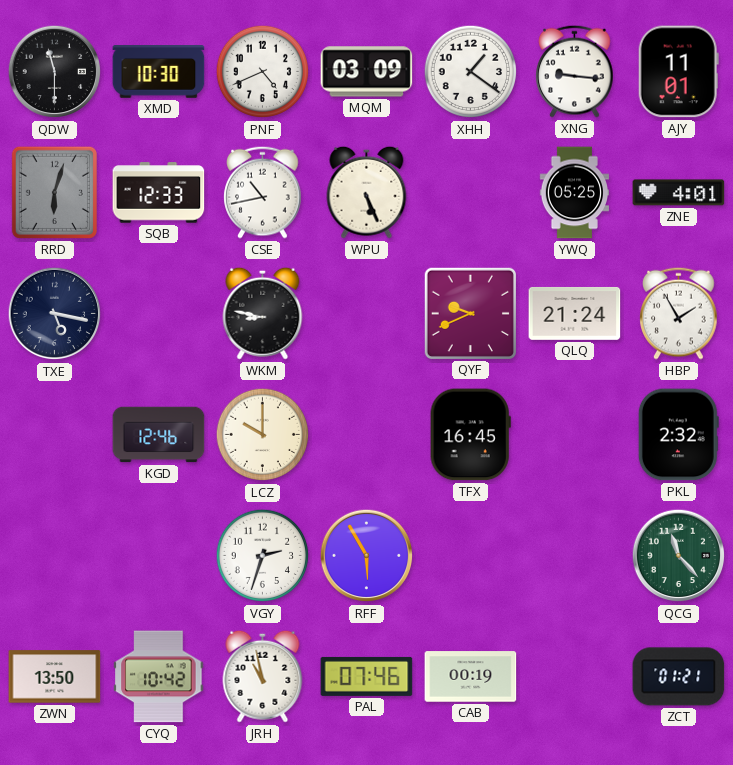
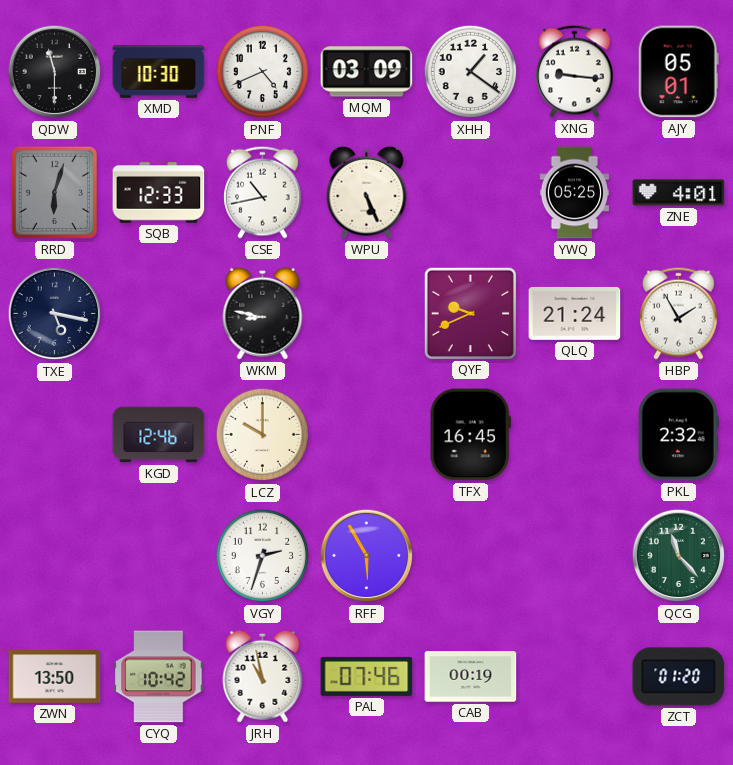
AJY: 11:01 -> 05:01 (678, 72)
ZCT: 01:21 -> 01:20 (679, 677)
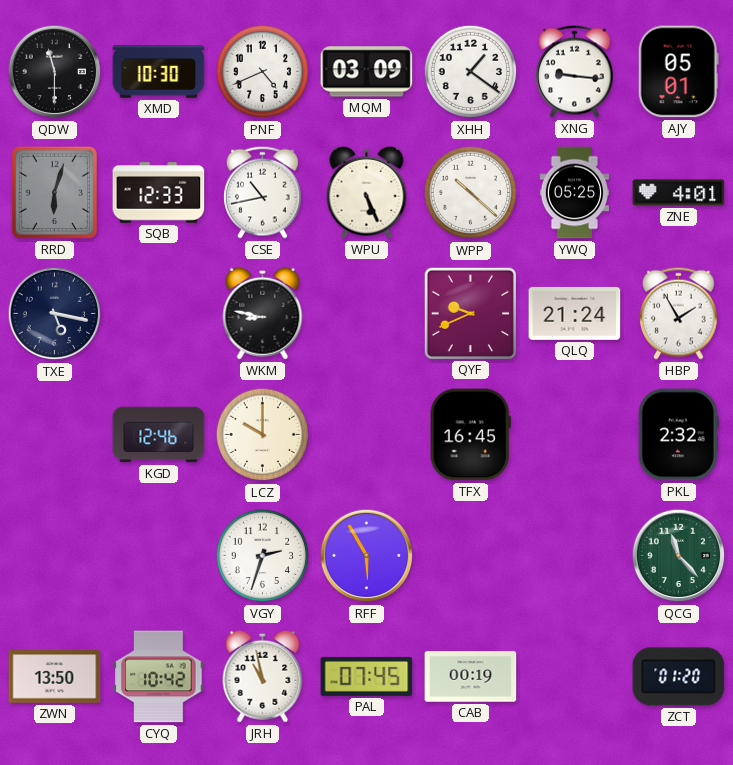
WPP: none -> 10:22 (471, 193)
PAL: 07:46 -> 07:45 (367, 676)
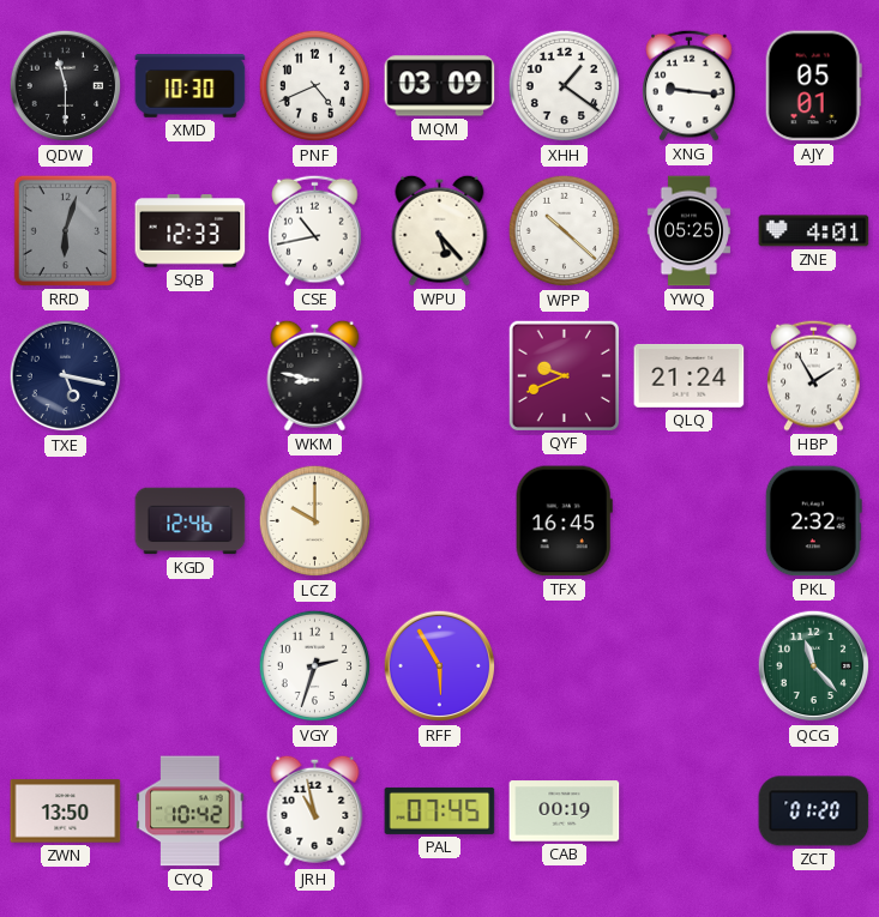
WPU: 5:26 -> 5:23 (440, 230)
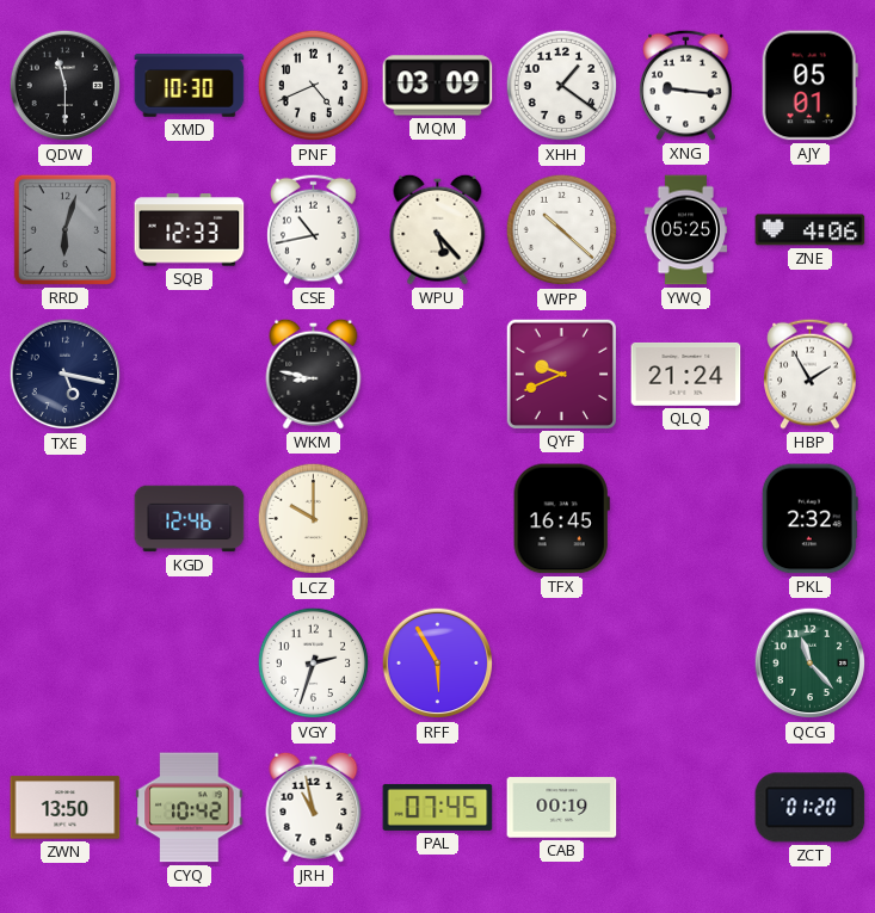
ZNE: 4:01 -> 4:06 (811, 230)
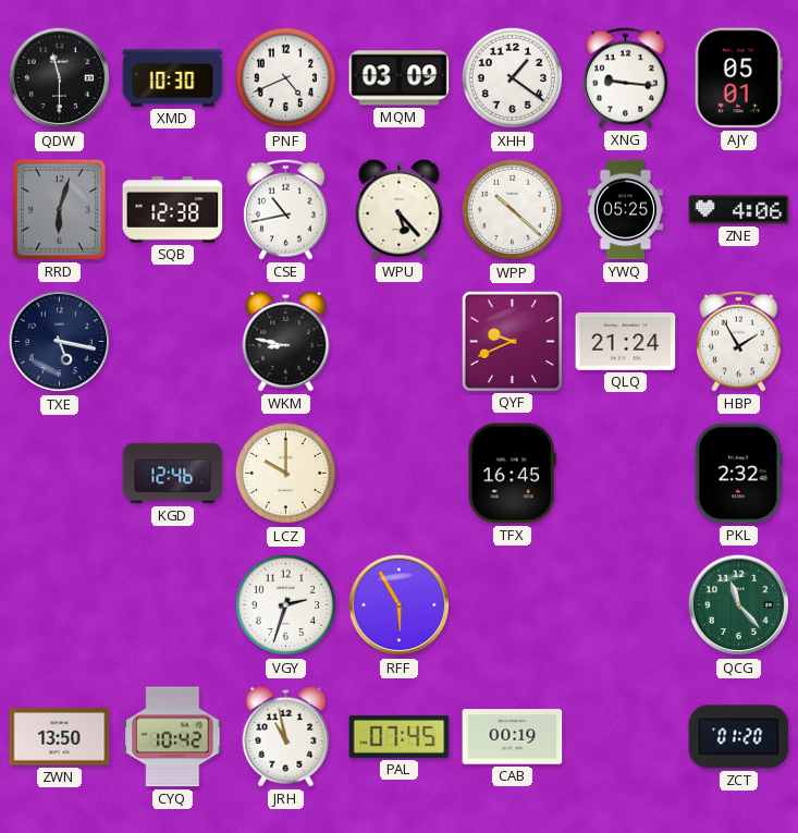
SQB: 12:33 -> 12:38 (173, 210)
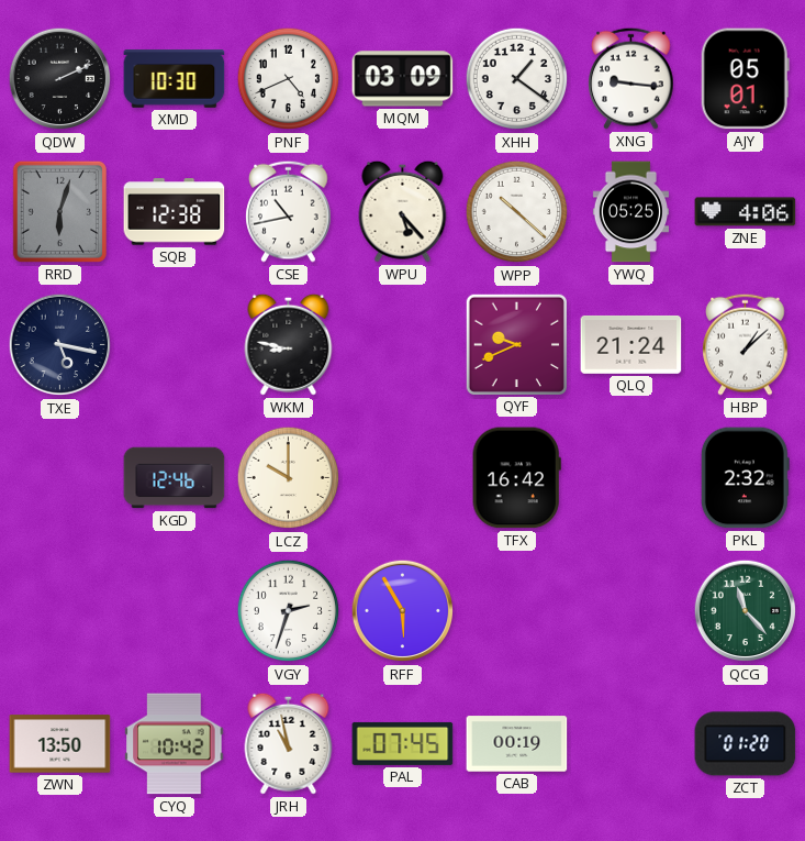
QDW: 11:30 -> 2:11 (60, 79)
HBP: 1:55 -> 1:08 (746, 344)
TFX: 16:45 -> 16:42 (516, 478)
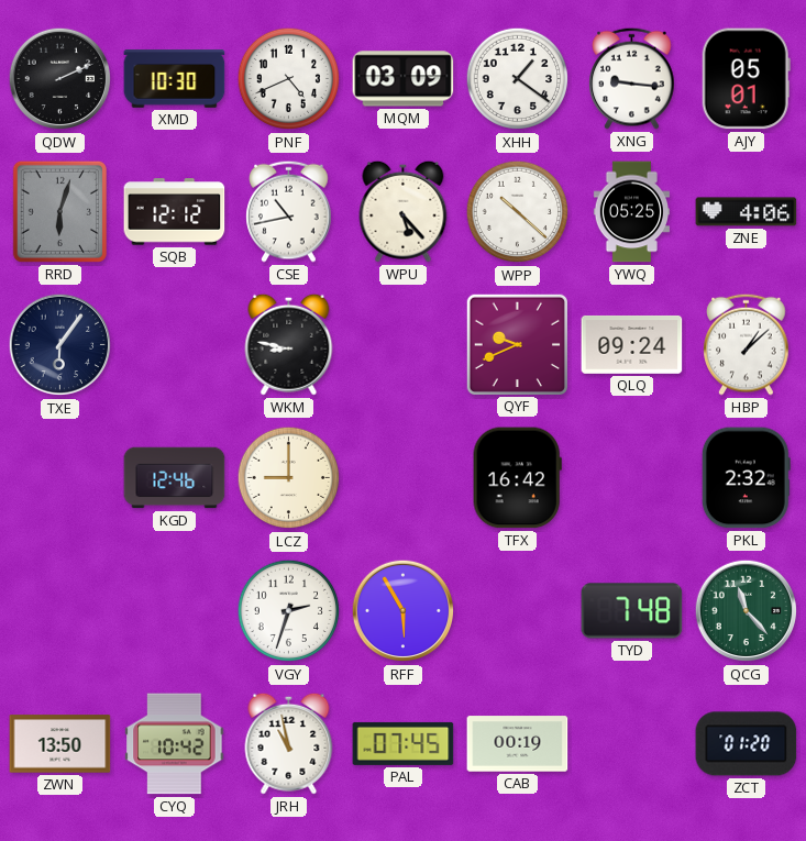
SQB: 12:38 -> 12:12 (175, 212)
TXE: 5:17 -> 6:06 (60, 345)
QLQ: 21:24 -> 09:24 (632, 344)
LCZ: 10:00 -> 9:00 (289, 478)
TYD: none -> 7:48 (632, 611)
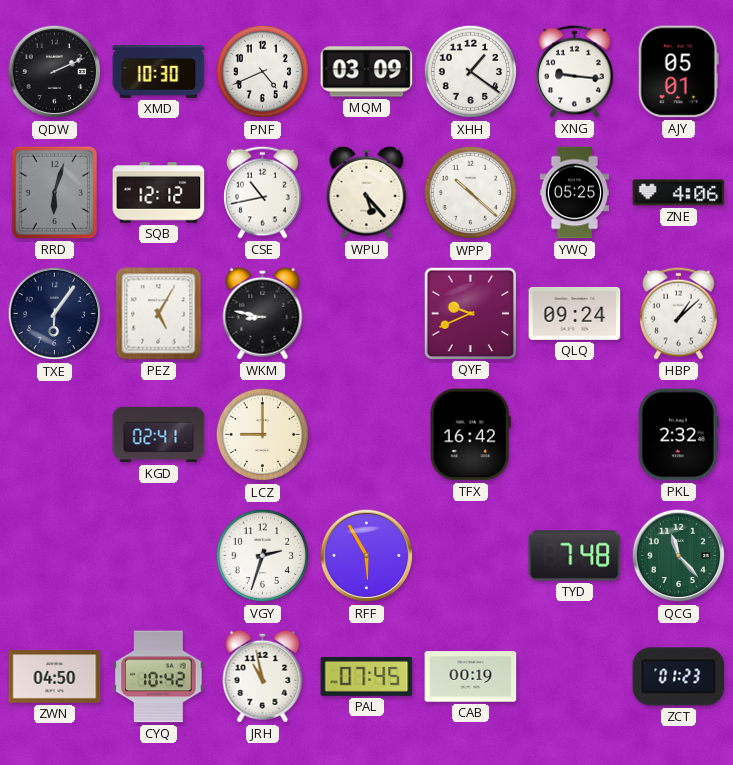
PEZ: none -> 5:05 (159, 314)
KGD: 12:46 -> 02:41 (159, 435)
ZWN: 13:50 -> 04:50 (55, 677)
ZCT: 01:20 -> 01:23 (679, 677)
